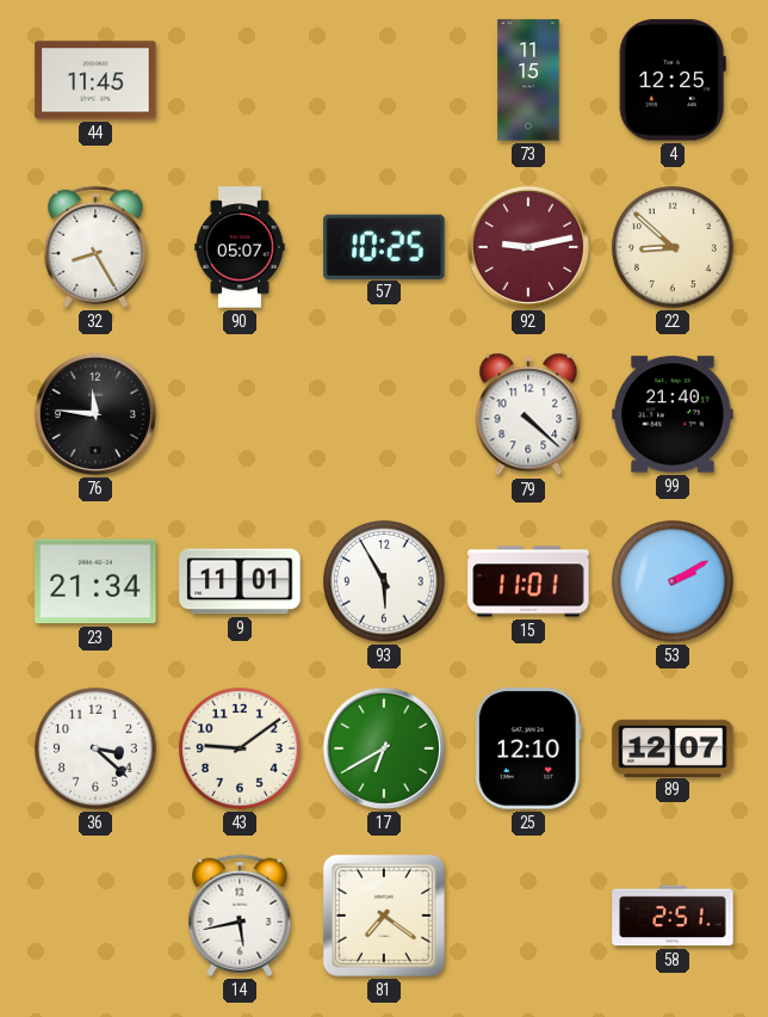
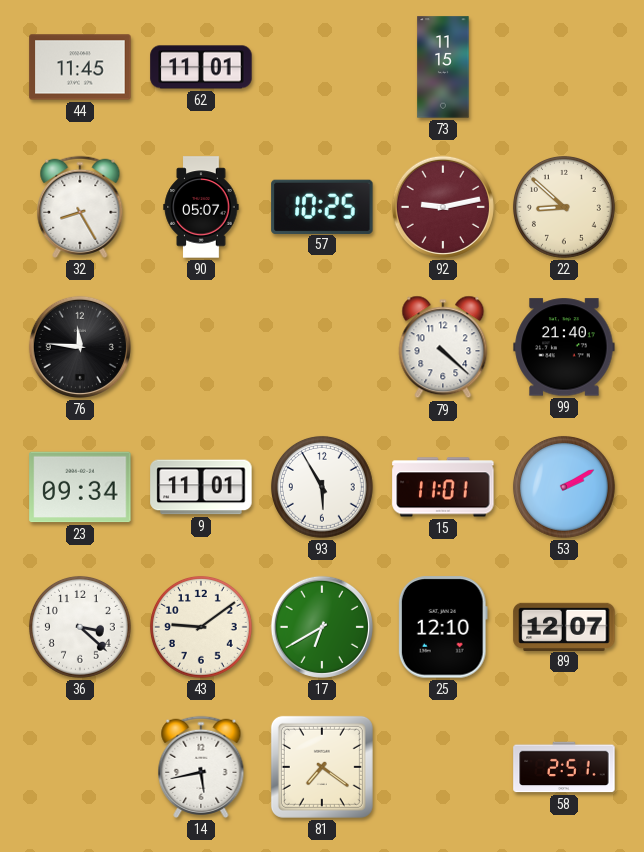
62: none -> 11:01 (201, 67)
4: 12:25 -> none (673, 80)
23: 21:34 -> 09:34 (80, 487)
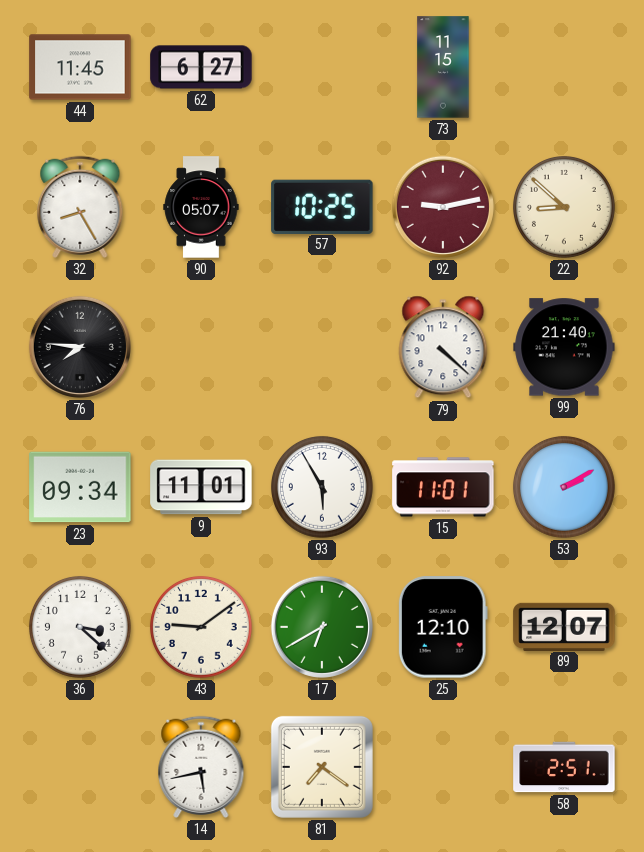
62: 11:01 -> 6:27 (201, 67)
76: 11:46 -> 7:46 (80, 347)
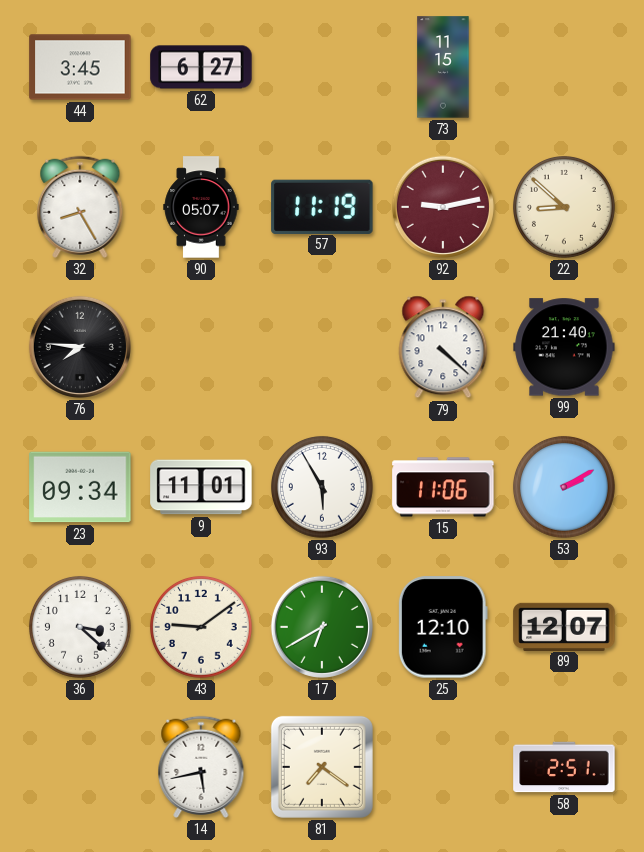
44: 11:45 -> 3:45 (80, 67)
57: 10:25 -> 11:19 (322, 206)
15: 11:01 -> 11:06 (443, 487)
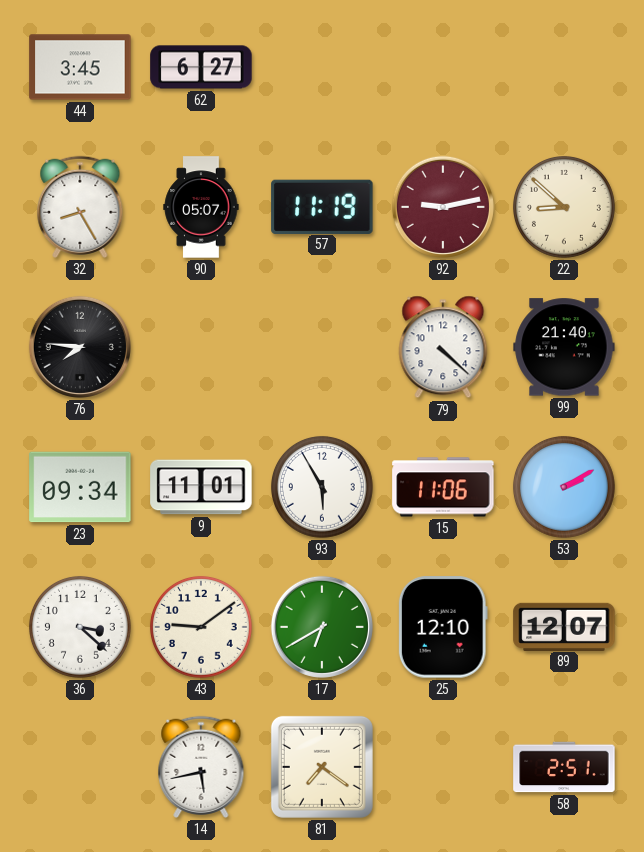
73: 11:15 -> none (443, 67)
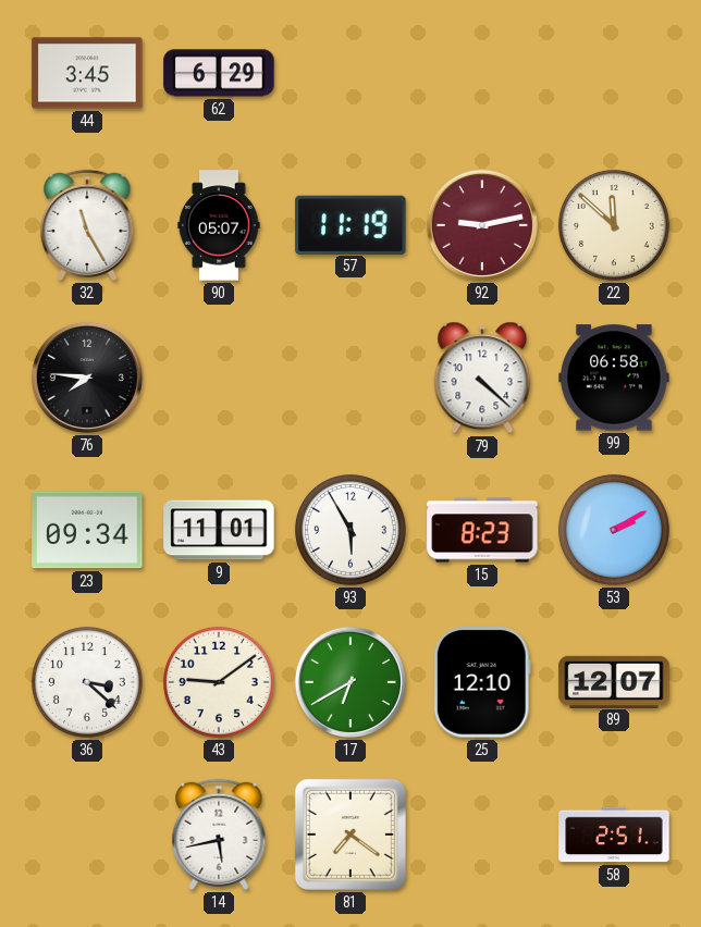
62: 6:27 -> 6:29 (219, 73)
32: 8:25 -> 11:25 (87, 225)
22: 8:52 -> 11:52 (614, 225)
99: 21:40 -> 06:58 (614, 378)
15: 11:06 -> 8:23 (482, 530)
